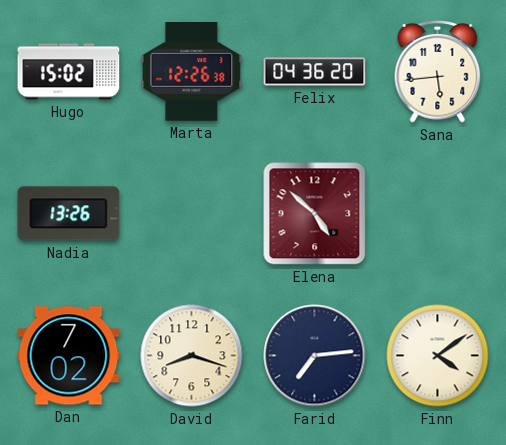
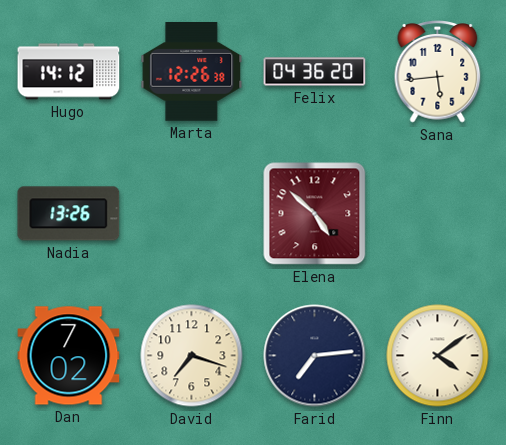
Hugo: 15:02 -> 14:12 (69, 72)
David: 8:18 -> 7:18 (192, 356)
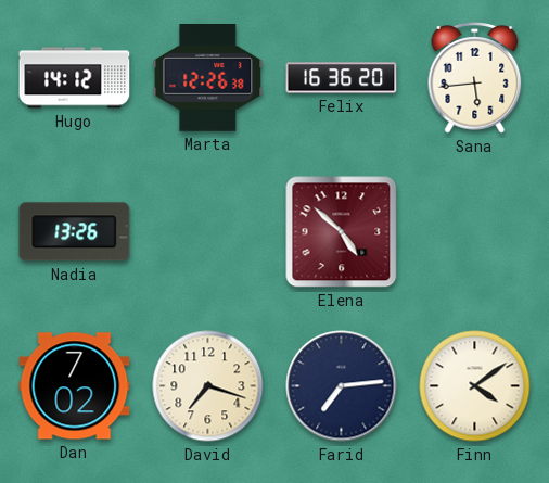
Felix: 04:36 -> 16:36 (342, 78)
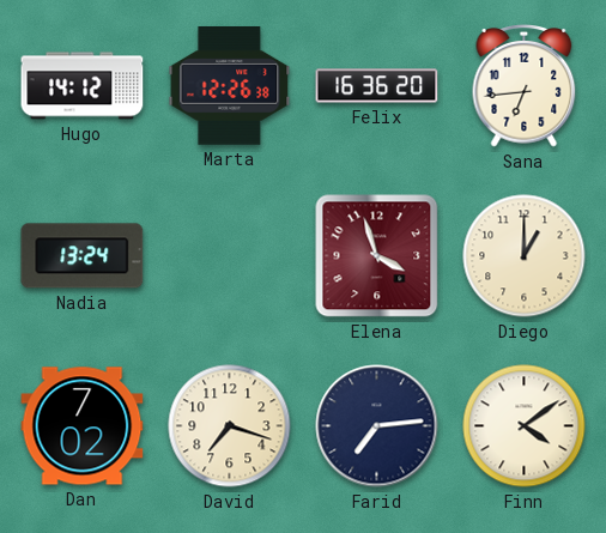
Sana: 5:44 -> 6:44 (525, 86)
Nadia: 13:26 -> 13:24 (83, 256)
Elena: 4:52 -> 3:57 (377, 256)
Diego: none -> 1:00 (525, 256)
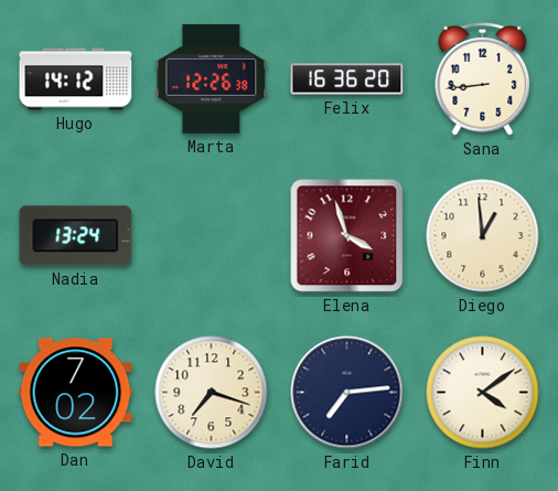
Sana: 6:44 -> 8:44 (483, 79)
Diego: 1:00 -> 12:59 (483, 236)
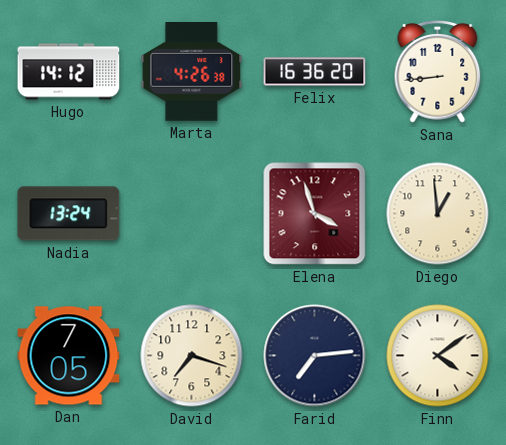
Marta: 12:26 -> 4:26 (192, 72)
Dan: 7:02 -> 7:05 (69, 356)
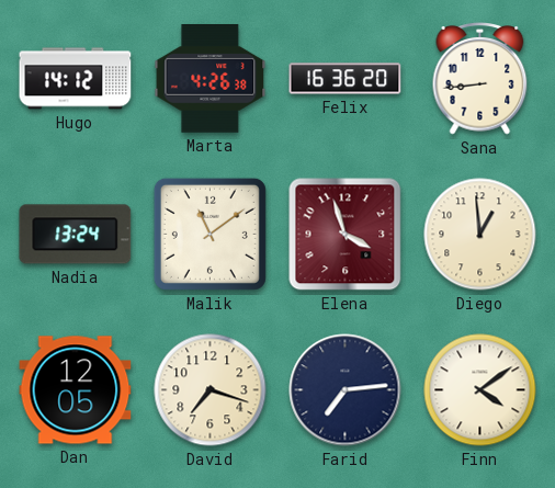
Malik: none -> 11:09 (209, 234)
Dan: 7:05 -> 12:05 (76, 390)
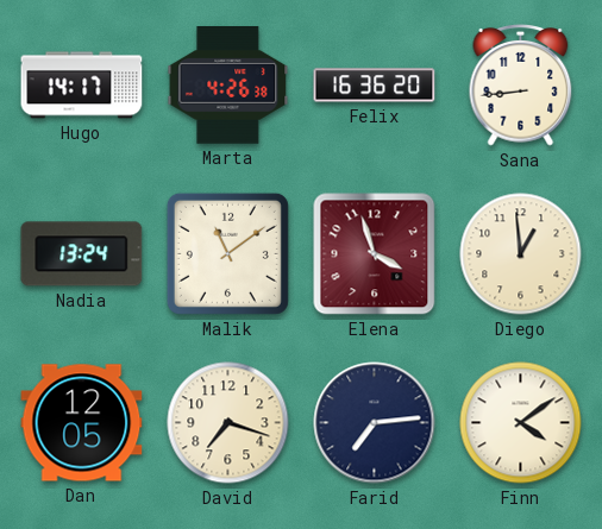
Hugo: 14:12 -> 14:17 (82, 86)
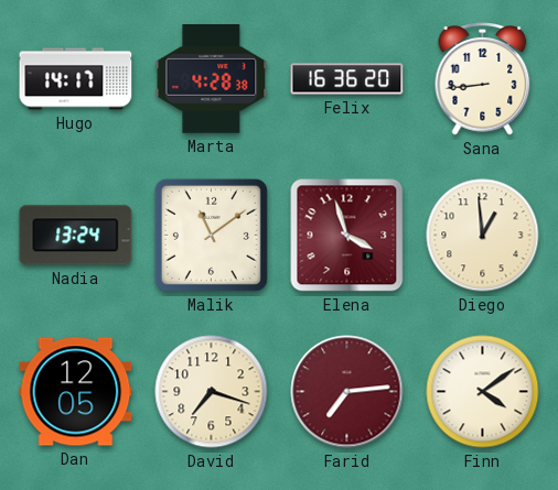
Marta: 4:26 -> 4:28 (212, 79)
Farid dial: navy -> burgundy (347, 392)
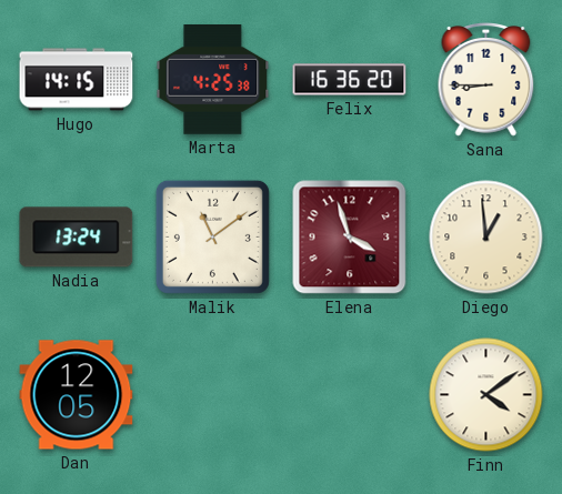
Hugo: 14:17 -> 14:15 (77, 80)
Marta: 4:28 -> 4:25 (213, 80)
Sana: 8:44 -> 8:45 (486, 80)
David: 7:18 -> none (212, 392)
Farid: 7:14 -> none (347, 392)
